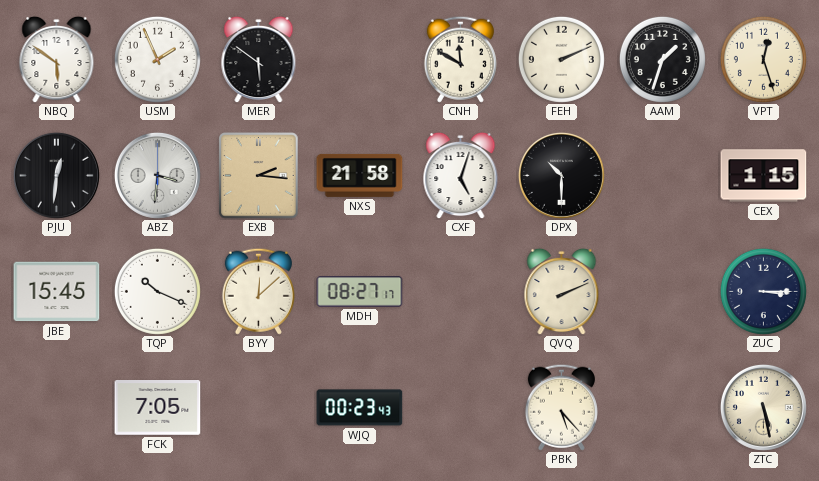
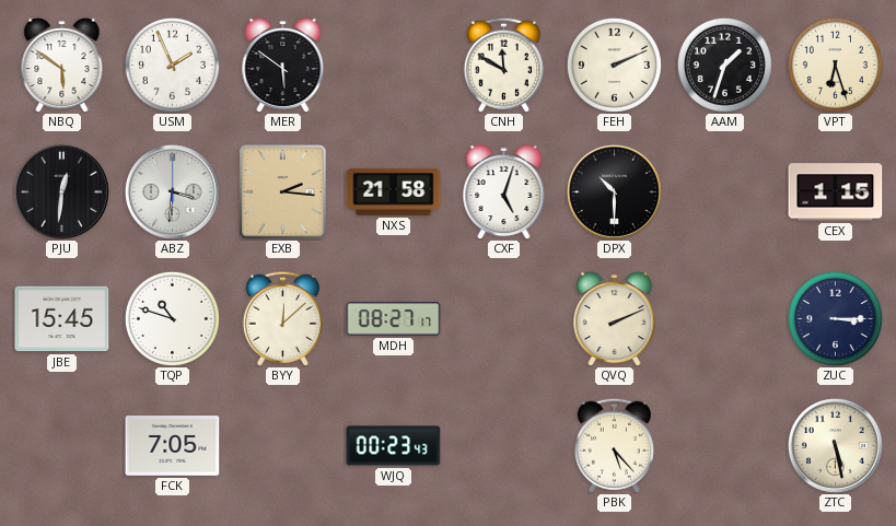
VPT: 12:27 -> 6:27 (835, 65)
TQP: 10:19 -> 10:48 (172, 318)
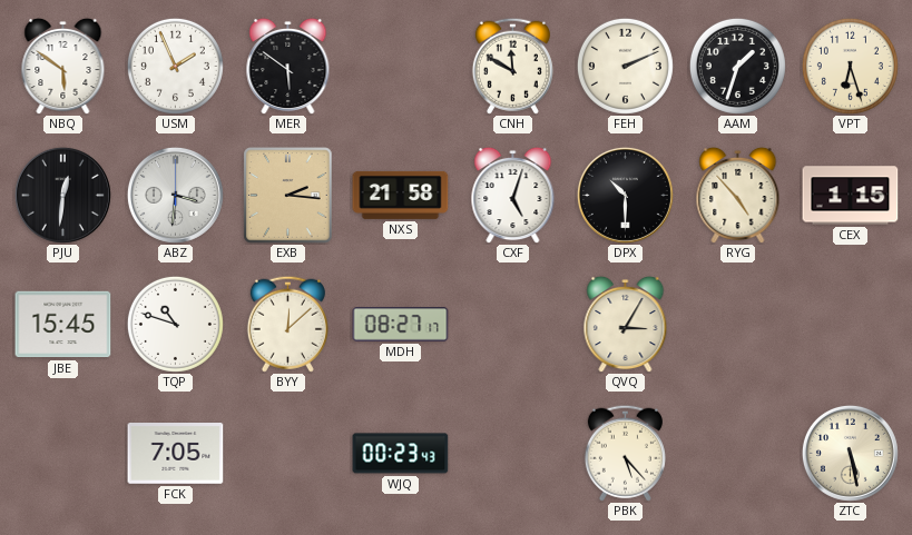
RYG: none -> 4:53 (738, 195)
QVQ: 2:11 -> 3:05 (626, 324)
ZUC: 3:15 -> none (835, 318)
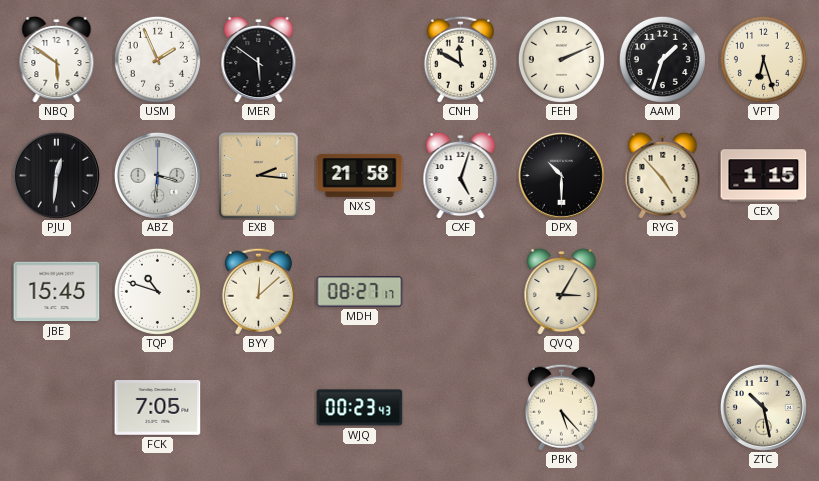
ZTC: 5:28 -> 10:28 (763, 407)
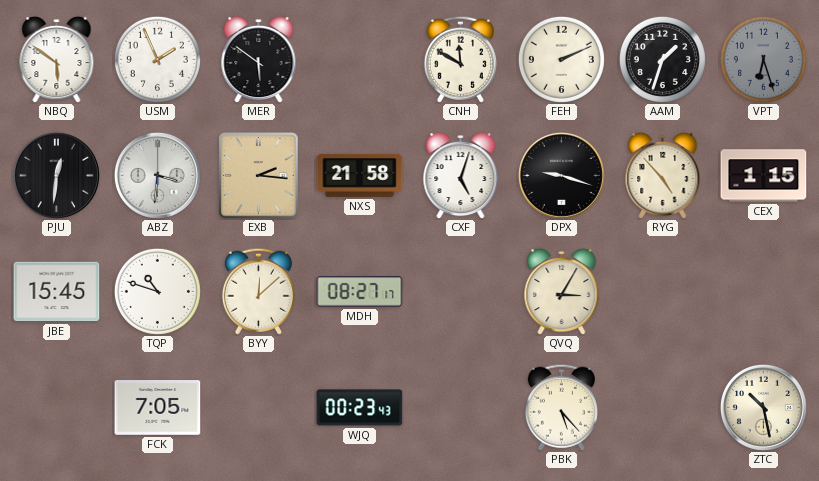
VPT dial: cream -> grey (763, 59)
DPX: 10:30 -> 9:18 (561, 175)
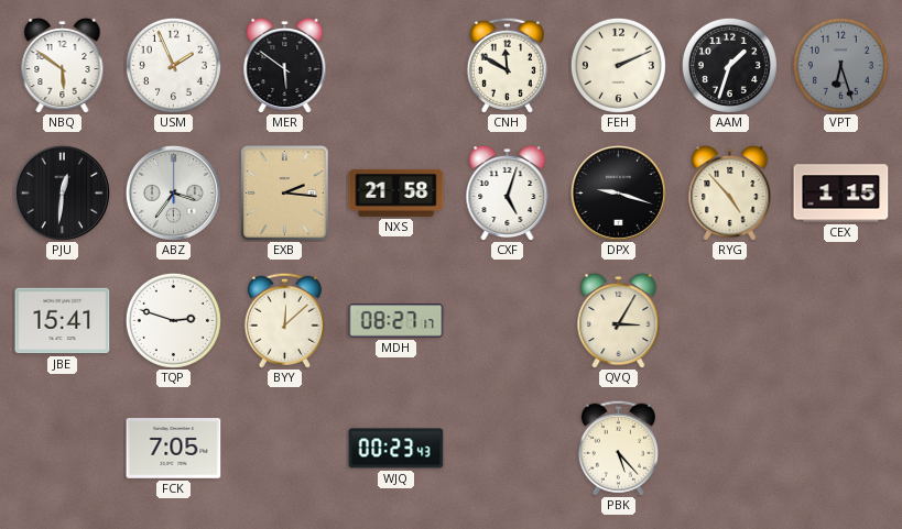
ABZ: 3:31 -> 3:36 (173, 192)
JBE: 15:45 -> 15:41 (63, 321)
TQP: 10:48 -> 2:48 (173, 320)
ZTC: 10:28 -> none (763, 407)
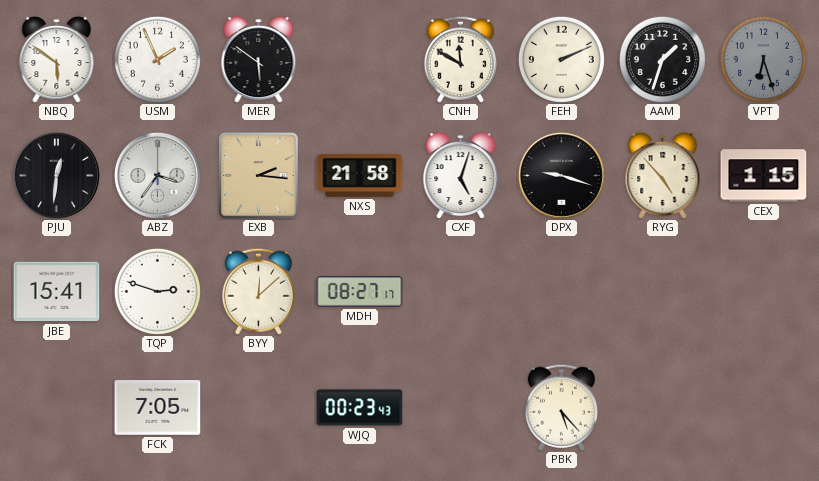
QVQ: 3:05 -> none (619, 320)
